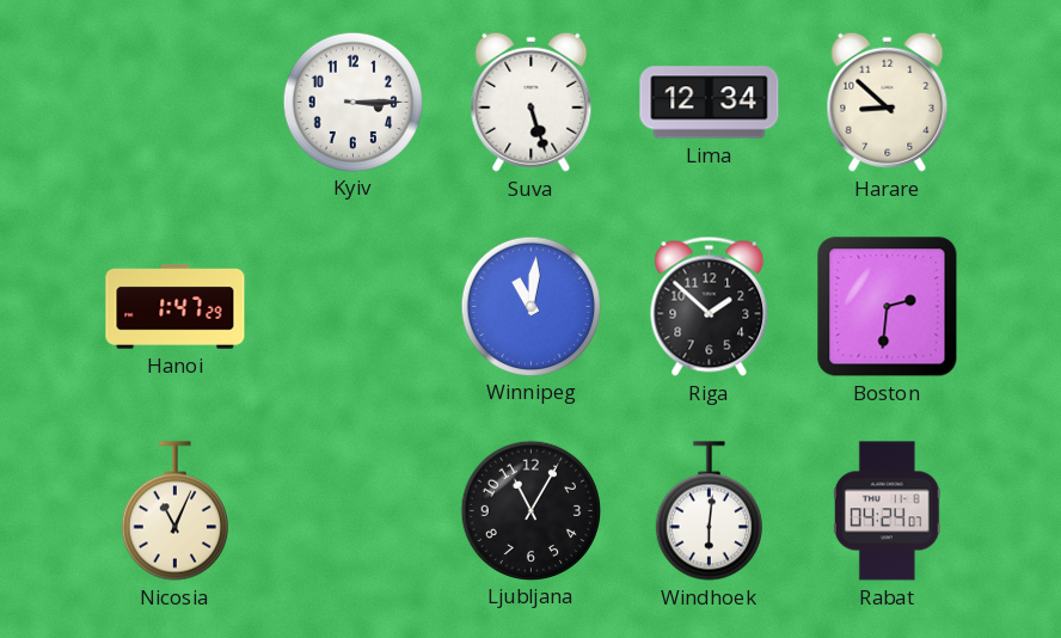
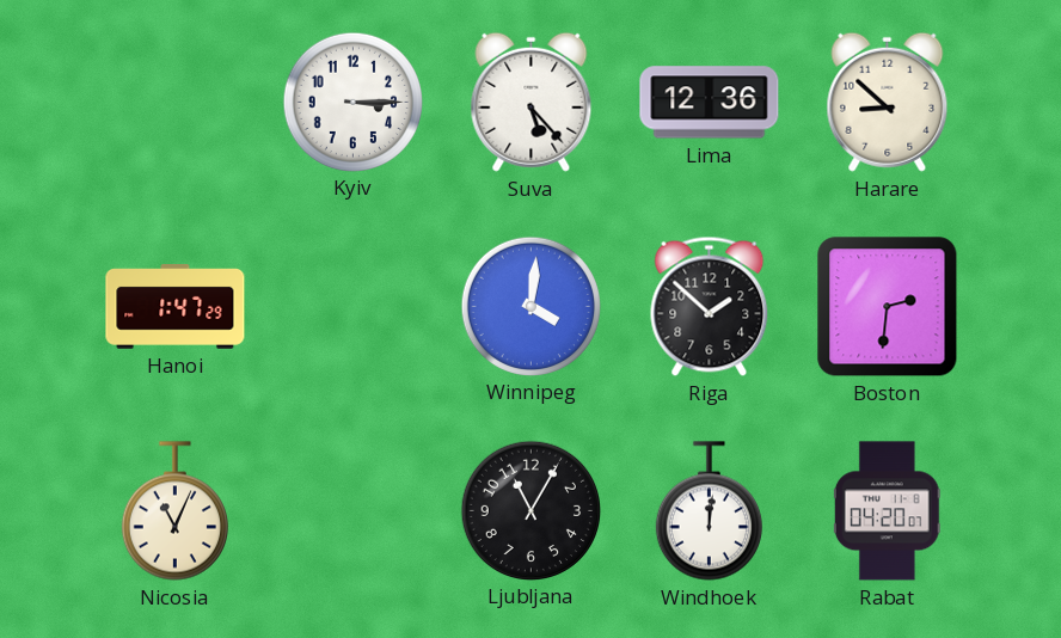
Suva: 5:27 -> 5:23 (532, 102)
Lima: 12:34 -> 12:36 (710, 103)
Winnipeg: 11:01 -> 4:01 (530, 306)
Windhoek: 6:01 -> 12:01 (709, 511)
Rabat: 04:24 -> 04:20 (887, 511)
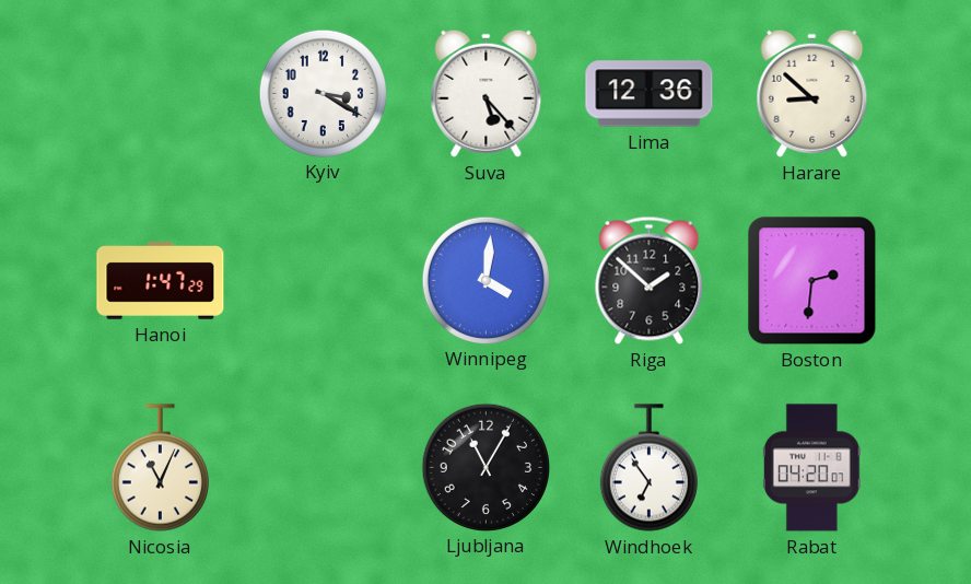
Kyiv: 3:15 -> 3:20 (323, 93)
Windhoek: 12:01 -> 6:54 (648, 468)
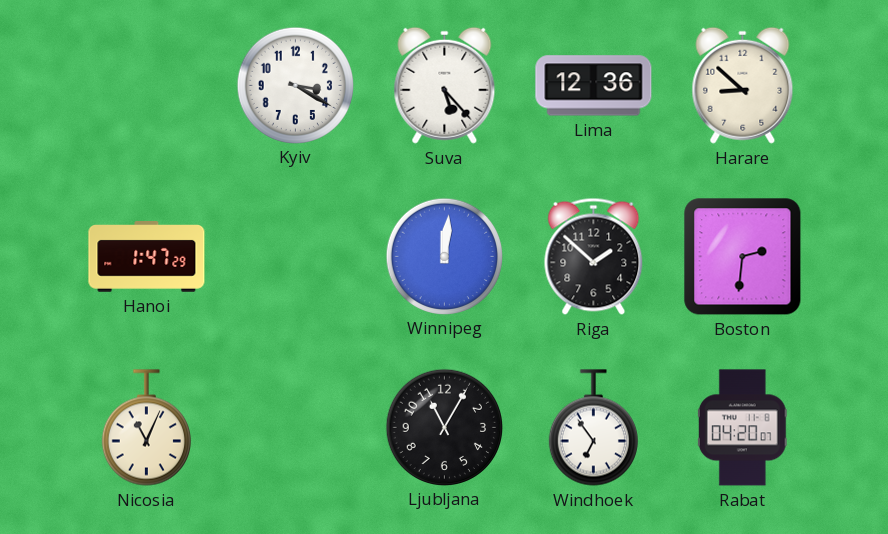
Winnipeg: 4:01 -> 12:01 (444, 256)
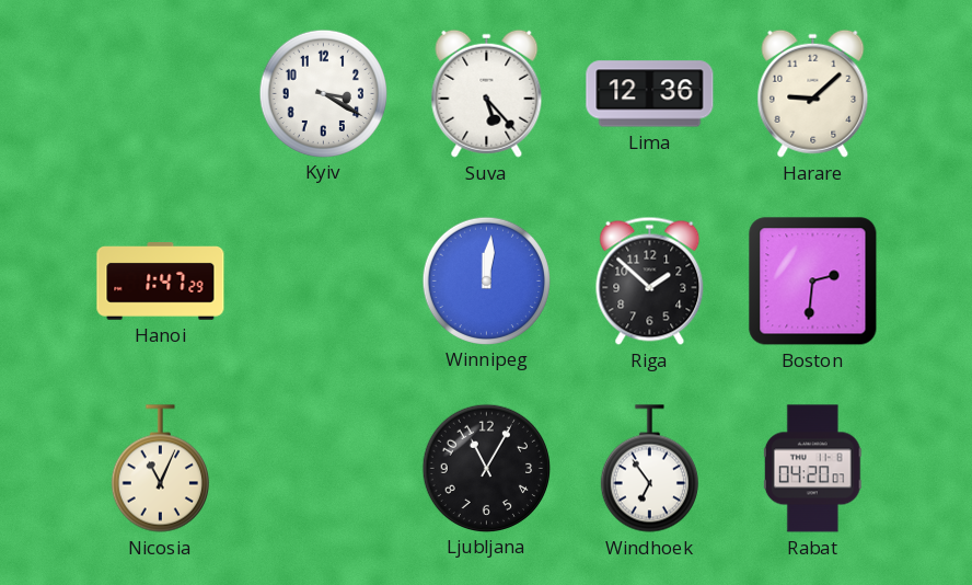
Harare: 8:52 -> 9:08 (813, 93)
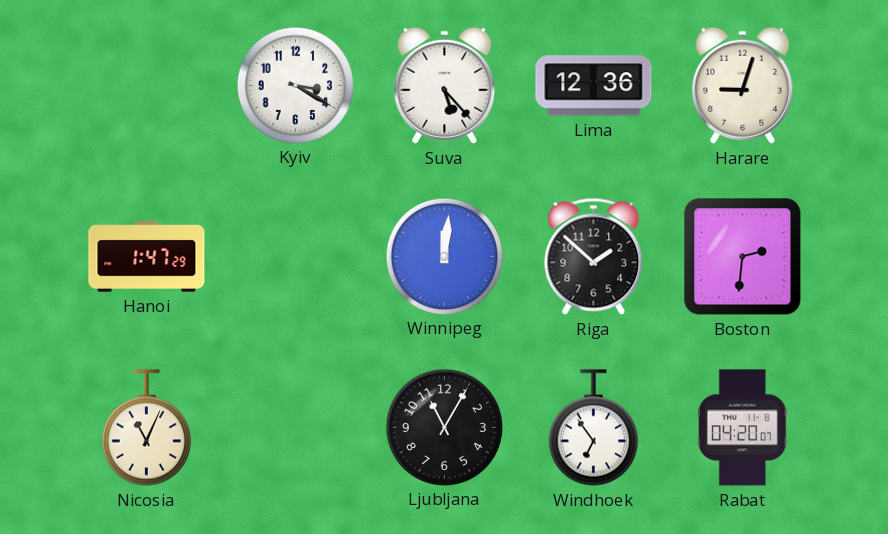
Harare: 9:08 -> 9:03 (743, 85)
